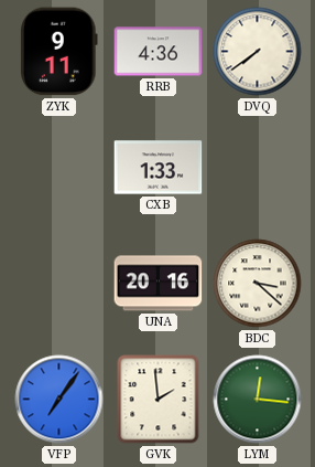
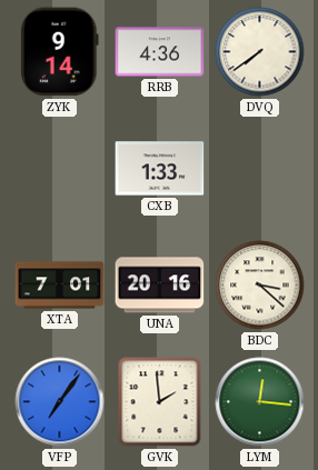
ZYK: 9:11 -> 9:14 (60, 52)
XTA: none -> 7:01 (60, 286)
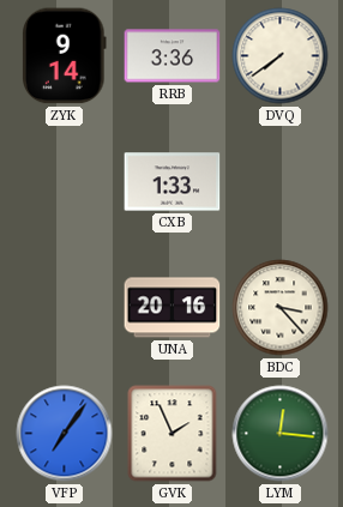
RRB: 4:36 -> 3:36 (173, 56)
XTA: 7:01 -> none (60, 286)
BDC: 3:22 -> 3:23 (281, 308)
GVK: 1:59 -> 1:56 (173, 434)
